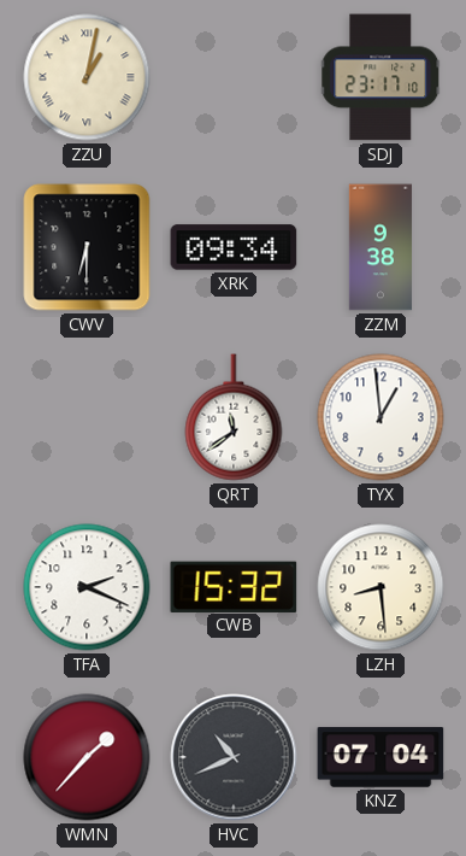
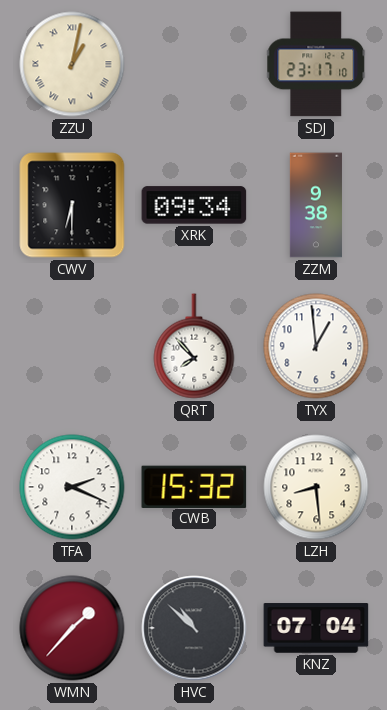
QRT: 11:39 -> 7:53 (194, 346)
HVC: 10:41 -> 10:52 (194, 628)
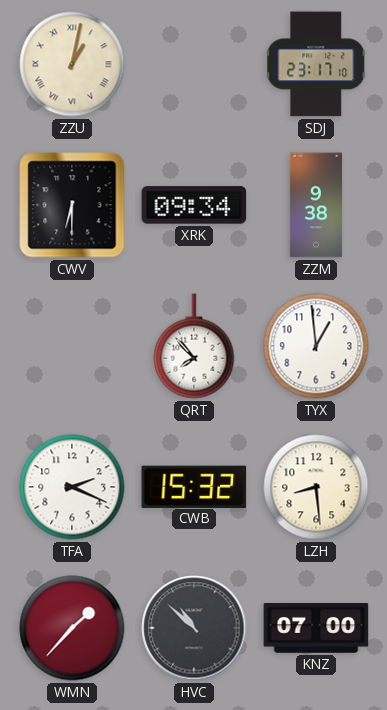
KNZ: 07:04 -> 07:00 (316, 628)
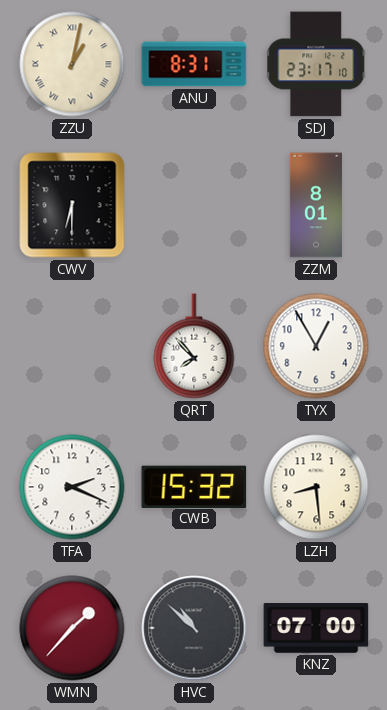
ANU: none -> 8:31 (194, 64)
XRK: 09:34 -> none (194, 205)
ZZM: 9:38 -> 8:01 (316, 205)
TYX: 12:59 -> 12:55 (316, 346)
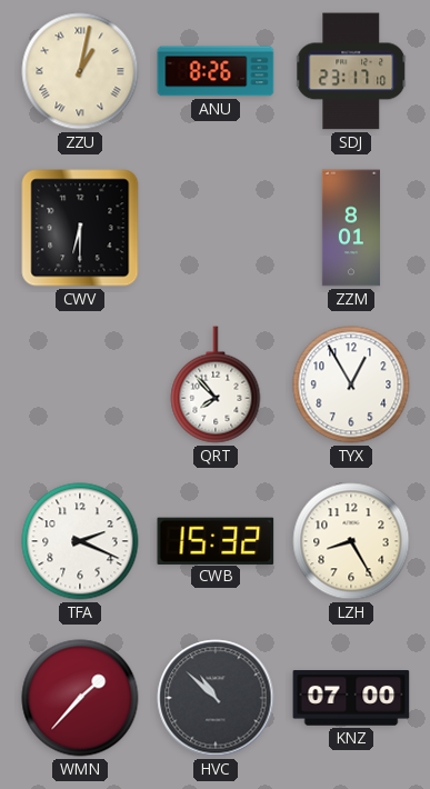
ANU: 8:31 -> 8:26 (216, 71)
LZH: 8:29 -> 8:25 (351, 541)
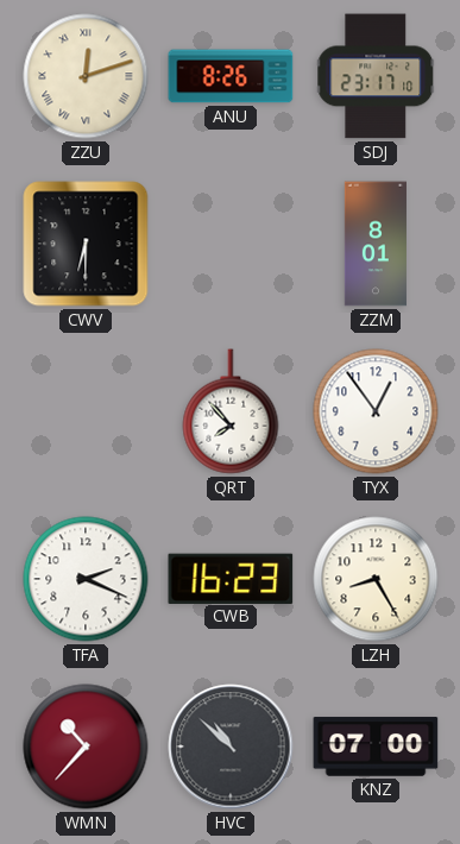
ZZU: 1:02 -> 12:12 (86, 76)
TYX: 12:55 -> 12:54 (376, 411)
CWB: 15:32 -> 16:23 (231, 578)
WMN: 1:37 -> 10:37 (86, 747)
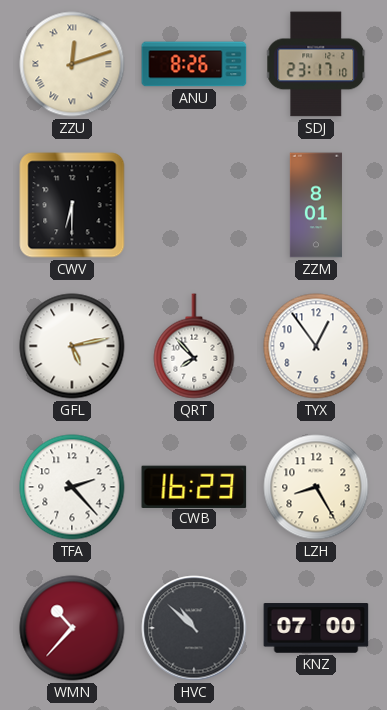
GFL: none -> 5:13 (72, 346)
TFA: 2:19 -> 2:23 (72, 487)
